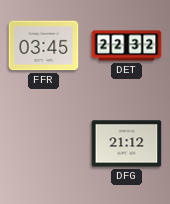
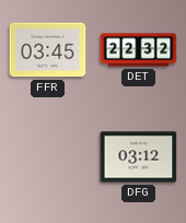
DFG: 21:12 -> 03:12 (139, 157)
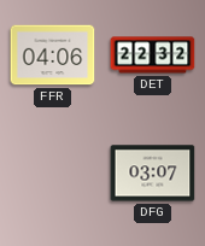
FFR: 03:45 -> 04:06 (53, 55)
DFG: 03:12 -> 03:07 (153, 174)
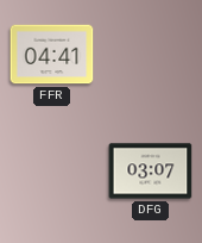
FFR: 04:06 -> 04:41 (52, 55)
DET: 22:32 -> none (153, 55)
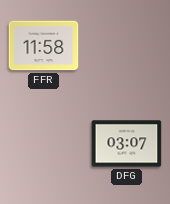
FFR: 04:41 -> 11:58 (44, 46)
